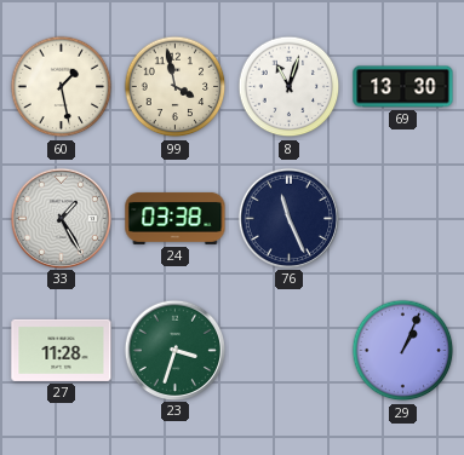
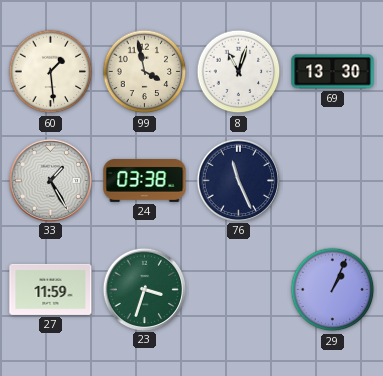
60: 1:28 -> 1:29 (51, 72)
27: 11:28 -> 11:59 (51, 289)
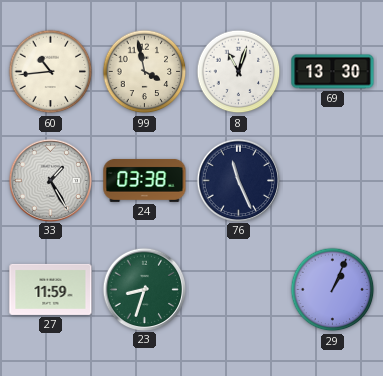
60: 1:29 -> 10:44 (51, 72)
23: 3:33 -> 8:33 (144, 289)
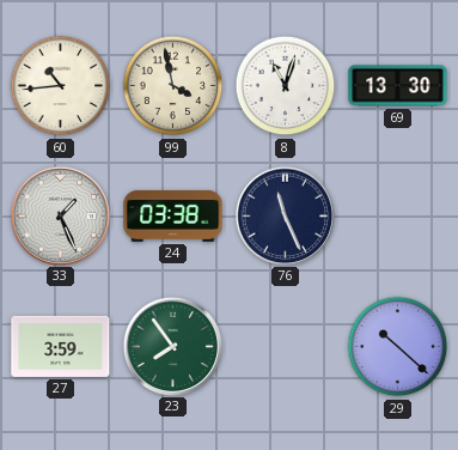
33: 1:25 -> 1:26 (60, 215)
27: 11:59 -> 3:59 (61, 346)
23: 8:33 -> 7:54 (172, 346)
29: 1:04 -> 10:22 (398, 347)
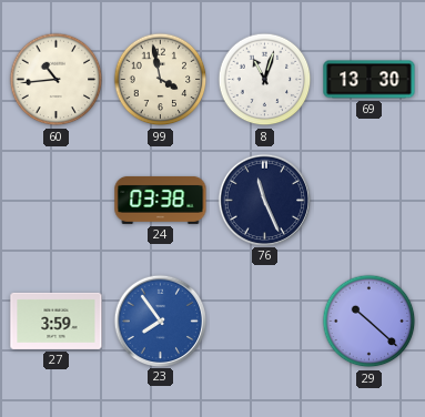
33: 1:26 -> none (60, 215)
23 dial: green -> blue (160, 321)
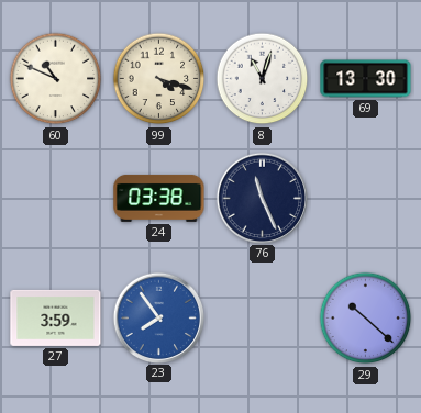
60: 10:44 -> 10:49 (56, 79)
99: 3:58 -> 4:18 (159, 79)
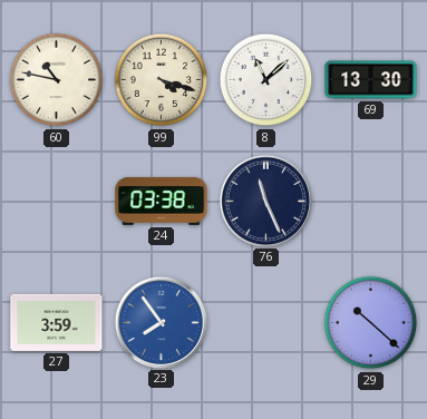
60: 10:49 -> 10:47 (57, 80)
8: 11:03 -> 11:08 (266, 80)
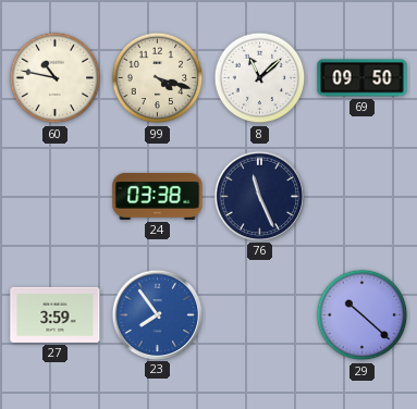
69: 13:30 -> 09:50 (363, 78)
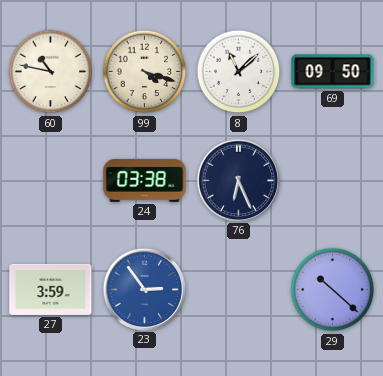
76: 11:26 -> 6:26 (238, 180)
23: 7:54 -> 2:54 (144, 289)
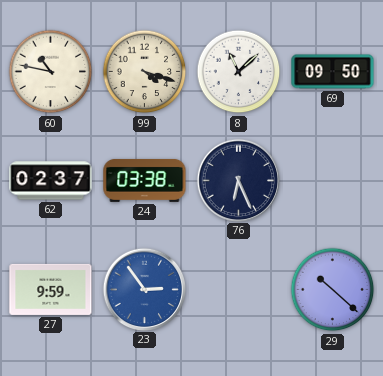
62: none -> 02:37 (51, 181)
27: 3:59 -> 9:59 (51, 289)
